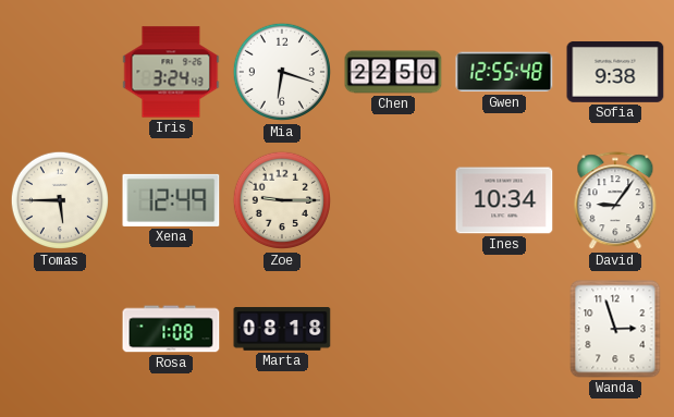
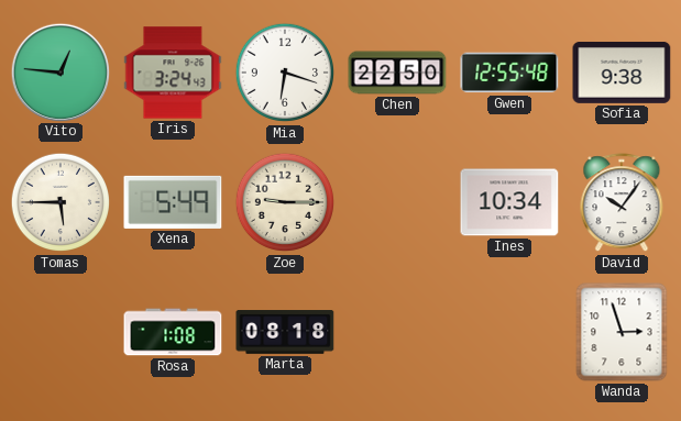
Vito: none -> 12:46 (59, 71)
Xena: 12:49 -> 5:49 (173, 202)
David: 9:06 -> 10:06 (622, 203)
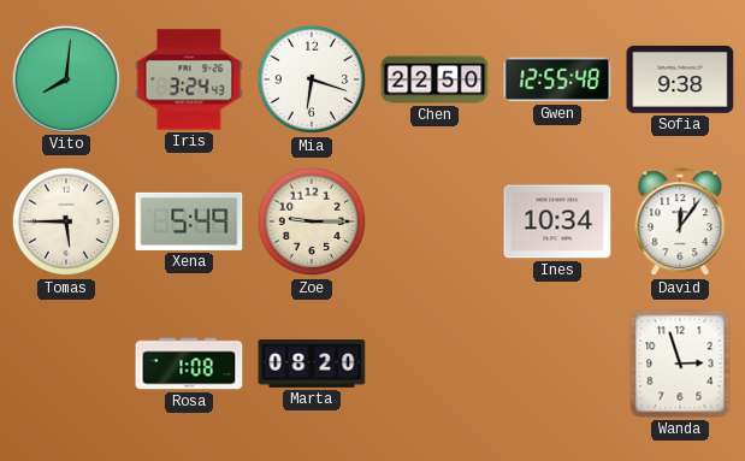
Vito: 12:46 -> 8:01 (65, 78)
David: 10:06 -> 12:06 (680, 223)
Marta: 08:18 -> 08:20 (312, 365)
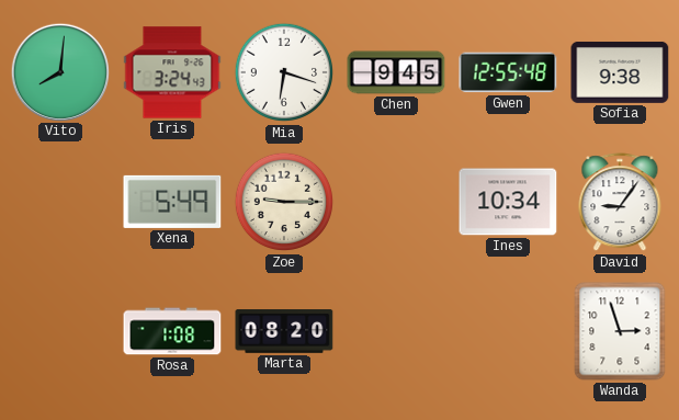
Chen: 22:50 -> 9:45 (396, 72)
Tomas: 5:45 -> none (66, 221)
David: 12:06 -> 9:06 (620, 203)
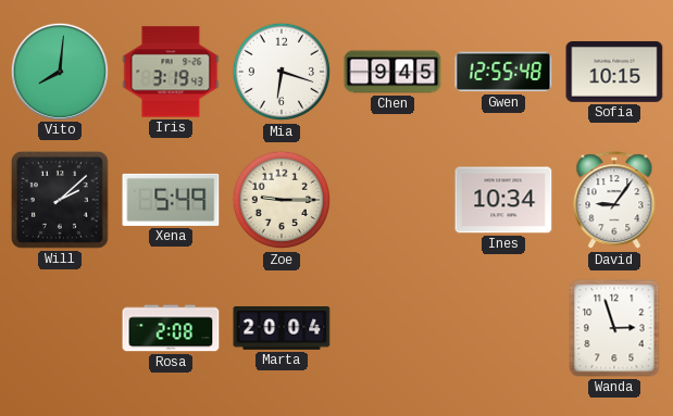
Iris: 3:24 -> 3:19 (171, 72)
Sofia: 9:38 -> 10:15 (614, 72)
Will: none -> 2:08 (61, 201)
Rosa: 1:08 -> 2:08 (171, 328)
Marta: 08:20 -> 20:04 (282, 329)
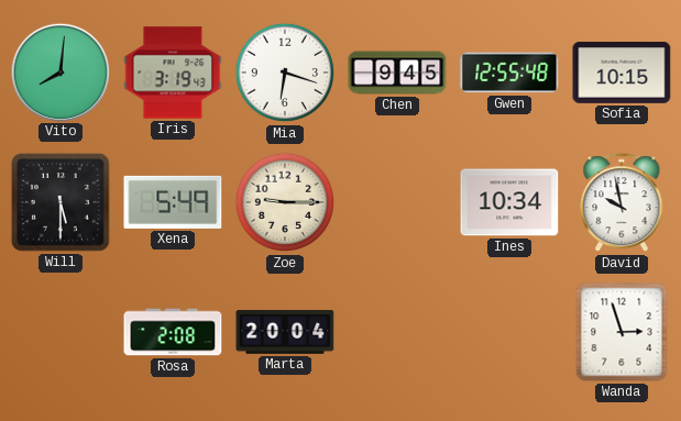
Will: 2:08 -> 5:30 (62, 203)
David: 9:06 -> 9:58 (622, 203)
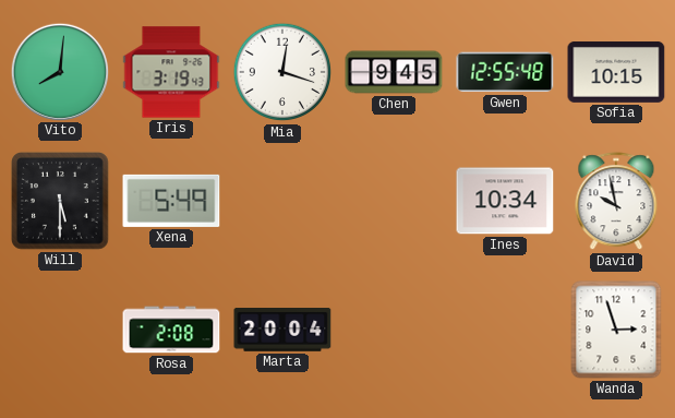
Mia: 6:18 -> 12:18 (282, 72)
Zoe: 9:15 -> none (285, 202)
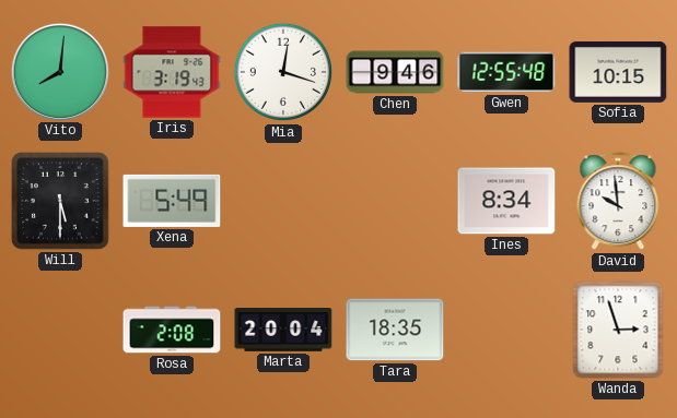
Chen: 9:45 -> 9:46 (395, 72)
Ines: 10:34 -> 8:34 (506, 201)
David: 9:58 -> 9:59 (618, 202)
Tara: none -> 18:35 (395, 330)
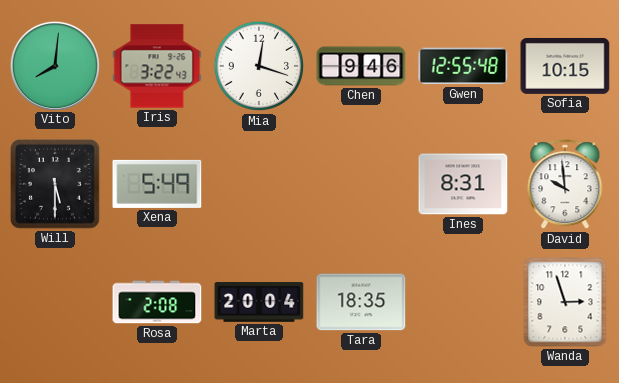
Iris: 3:19 -> 3:22 (157, 66)
Ines: 8:34 -> 8:31 (463, 184)
